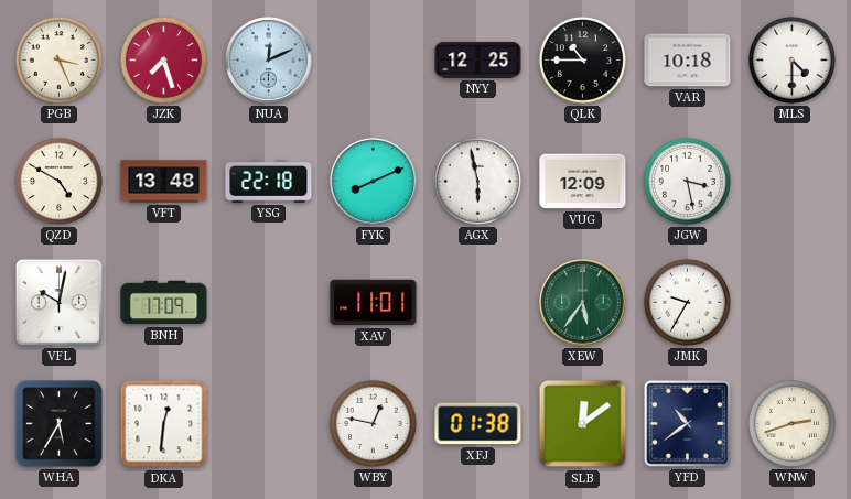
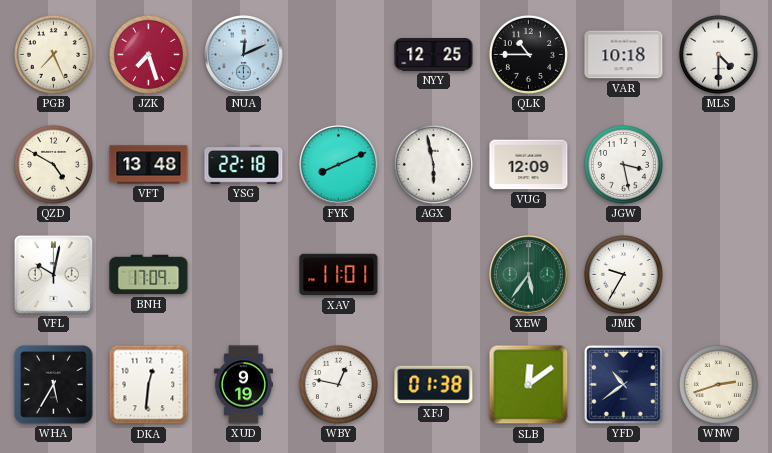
PGB: 3:26 -> 7:26 (53, 54)
XUD: none -> 9:19 (243, 385)
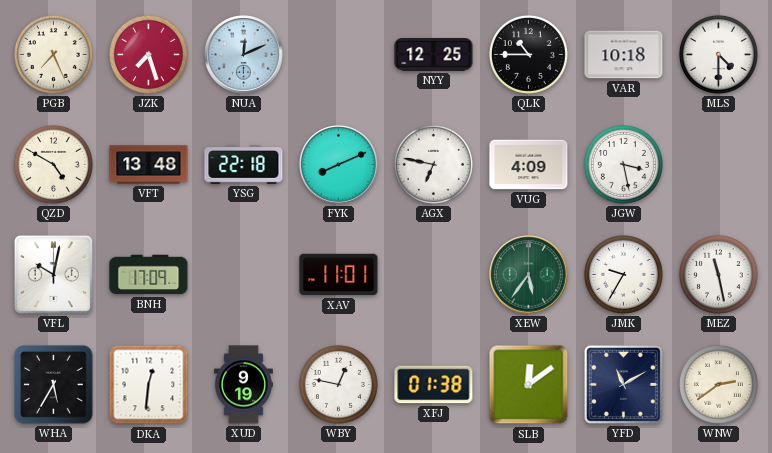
AGX: 5:58 -> 6:47 (433, 164)
VUG: 12:09 -> 4:09 (529, 165)
MEZ: none -> 11:28 (718, 274)
YFD: 10:39 -> 11:10 (623, 384)
WNW: 2:42 -> 2:39 (718, 384)
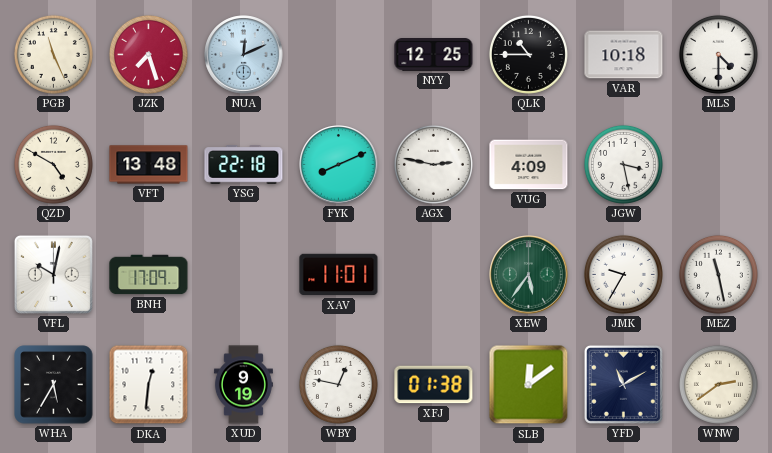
PGB: 7:26 -> 11:26 (53, 54)
AGX: 6:47 -> 2:47 (433, 164)
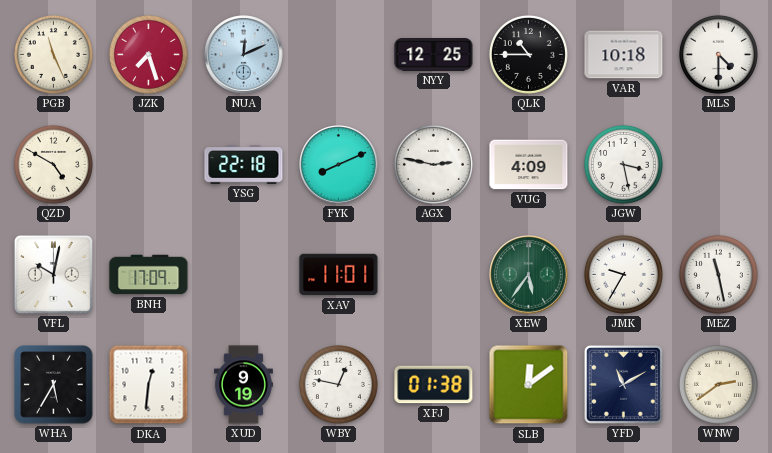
VFT: 13:48 -> none (149, 165)
